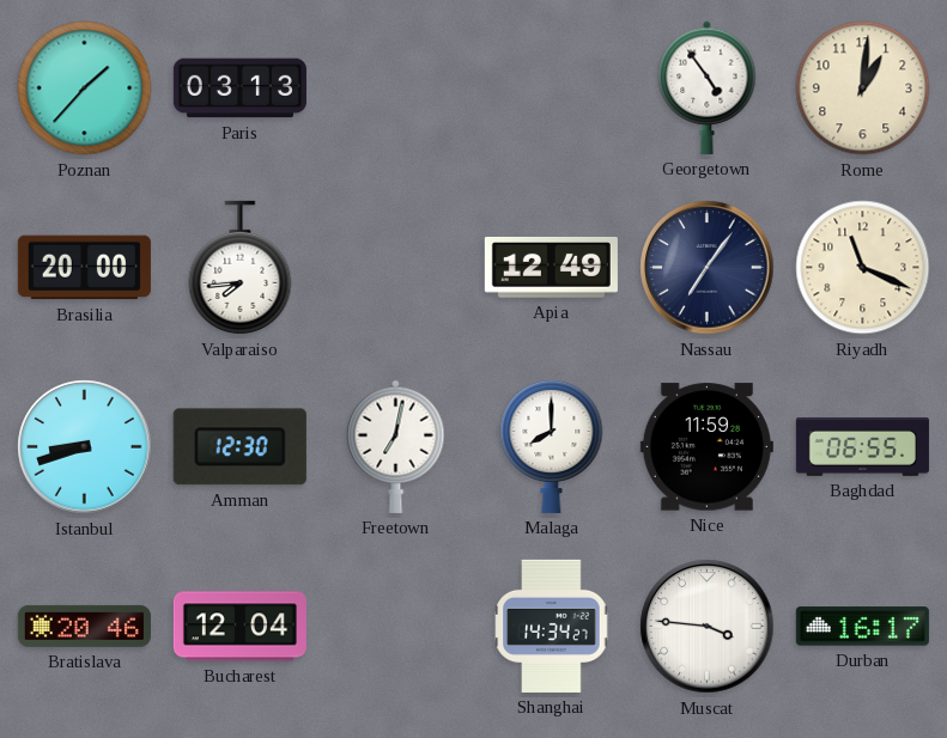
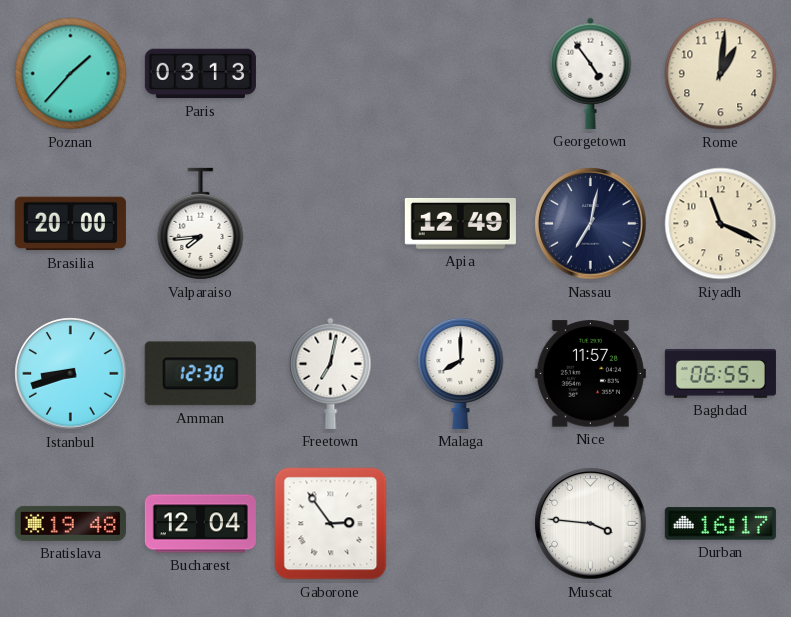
Nassau: 7:06 -> 7:02 (591, 224)
Nice: 11:59 -> 11:57 (590, 374)
Bratislava: 20:46 -> 19:48 (70, 523)
Gaborone: none -> 2:54 (331, 524)
Shanghai: 14:34 -> none (552, 626)
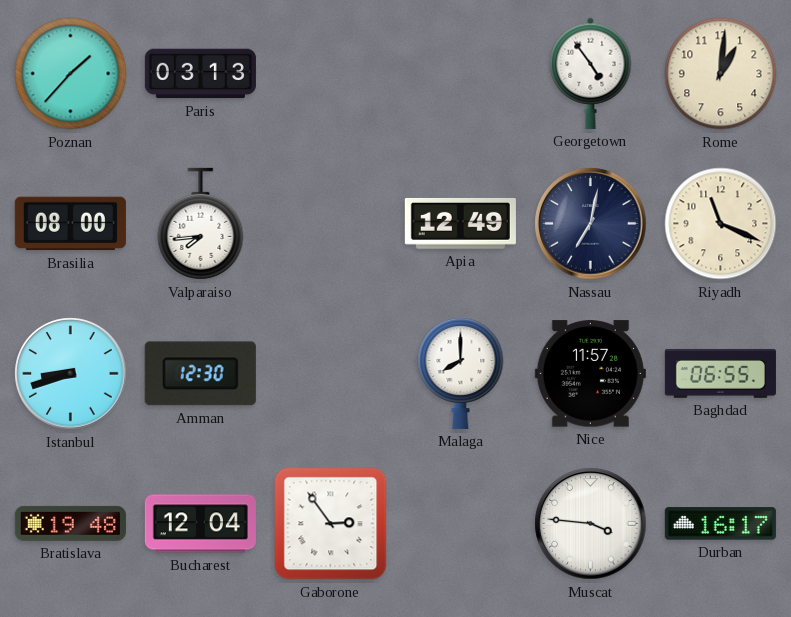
Brasilia: 20:00 -> 08:00 (70, 224)
Freetown: 7:02 -> none (331, 373)
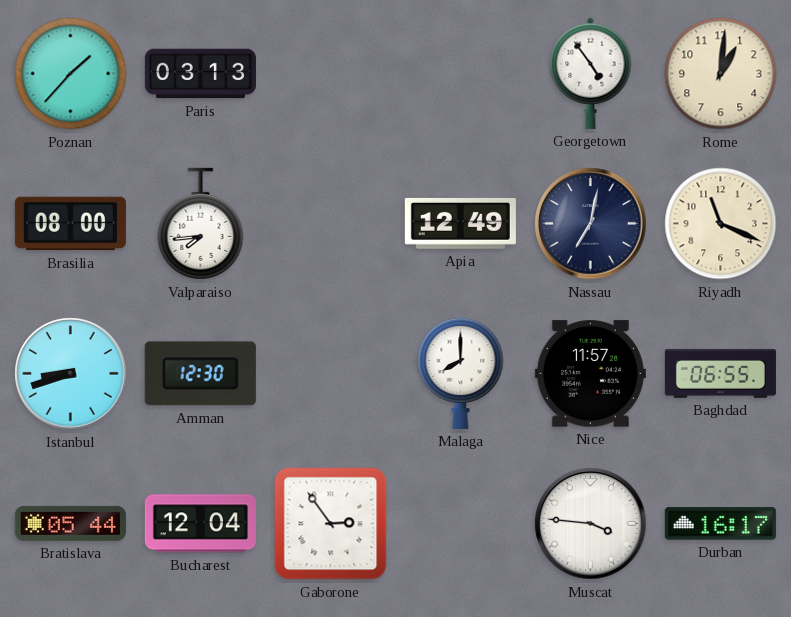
Bratislava: 19:48 -> 05:44 (70, 523)
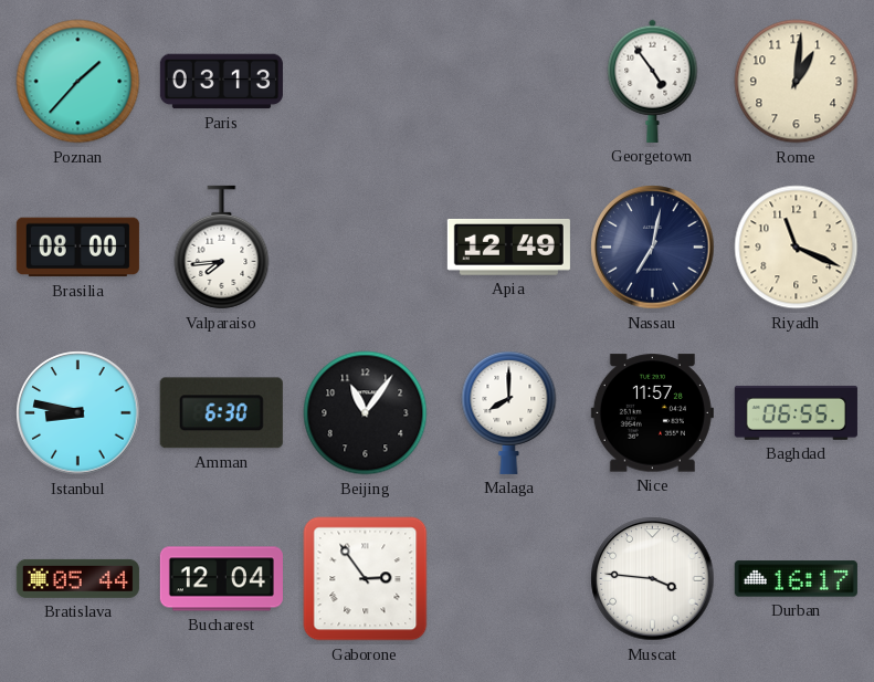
Istanbul: 8:42 -> 8:47 (78, 413)
Amman: 12:30 -> 6:30 (221, 413)
Beijing: none -> 11:06 (366, 413)
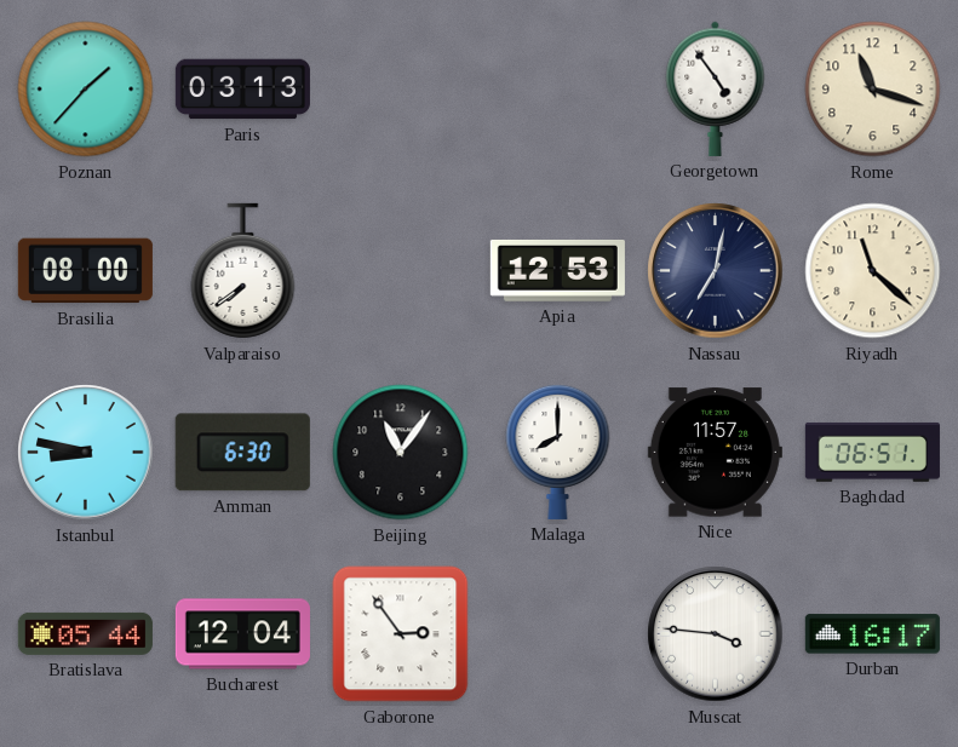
Rome: 1:01 -> 11:18 (873, 90)
Valparaiso: 7:44 -> 7:39 (243, 271)
Apia: 12:49 -> 12:53 (557, 270)
Riyadh: 11:19 -> 11:22 (873, 271)
Baghdad: 06:55 -> 06:51 (872, 452)
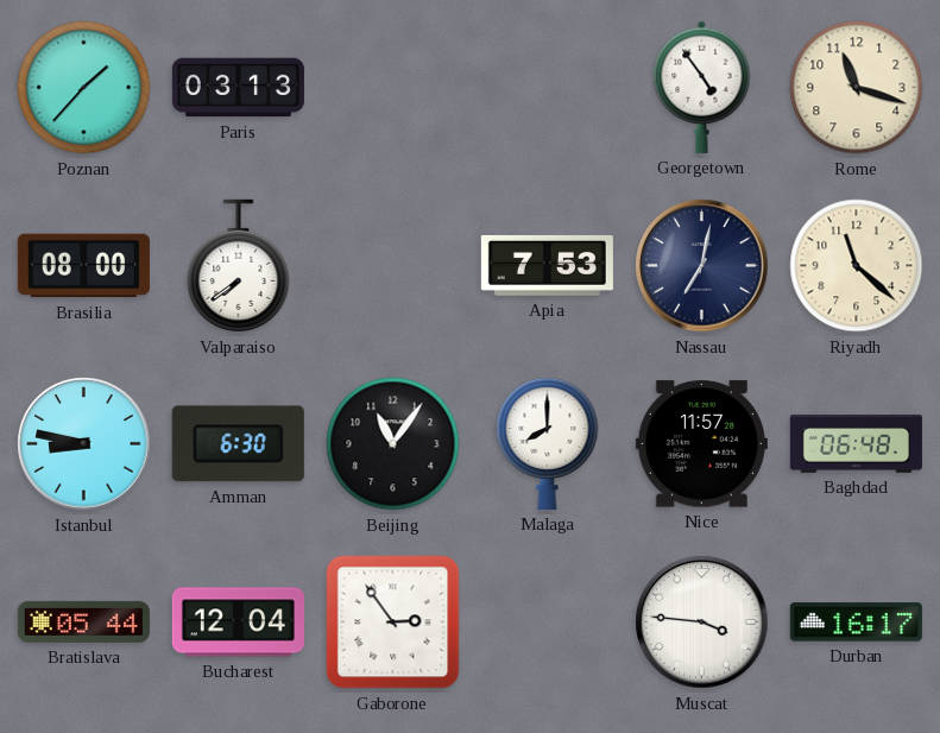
Apia: 12:53 -> 7:53 (547, 265)
Baghdad: 06:51 -> 06:48 (856, 443)
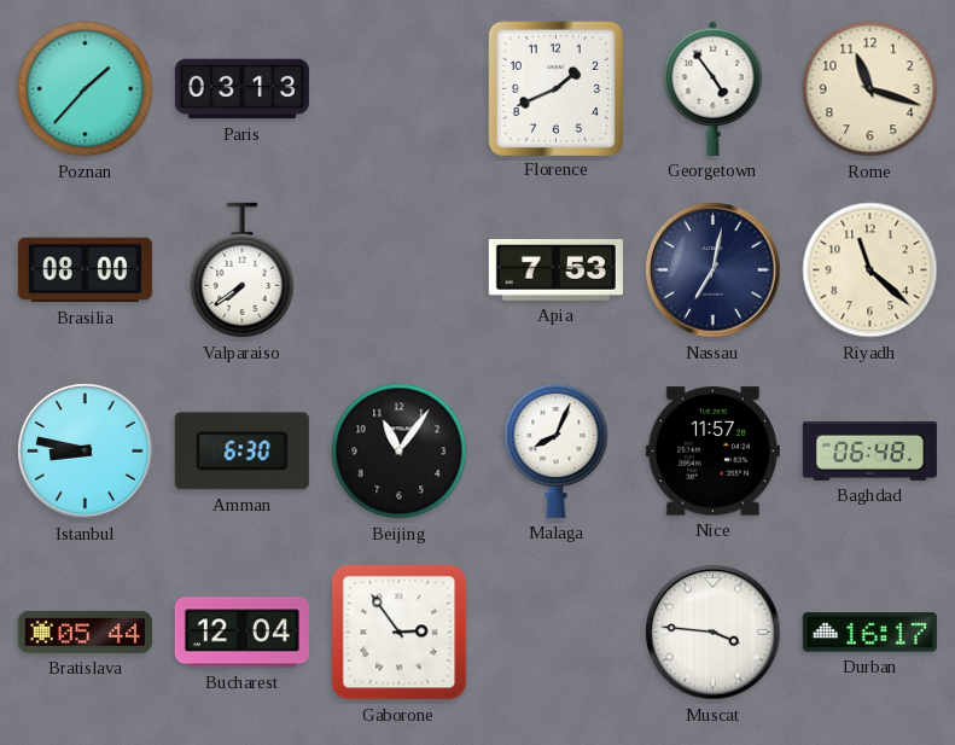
Florence: none -> 1:41 (555, 88)
Malaga: 8:00 -> 8:04 (557, 450)
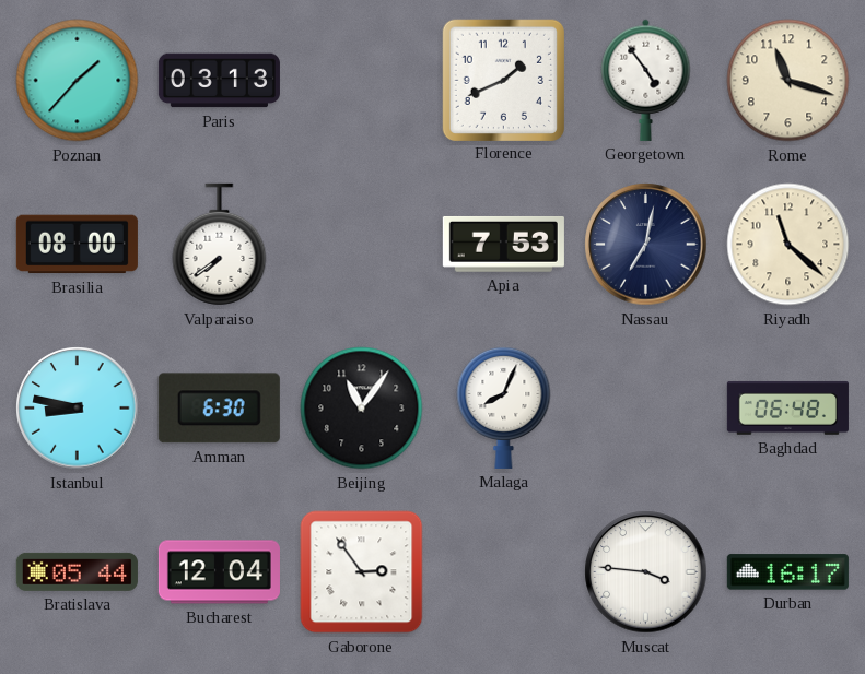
Nice: 11:57 -> none (712, 452)
